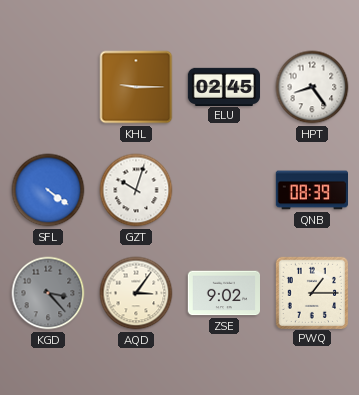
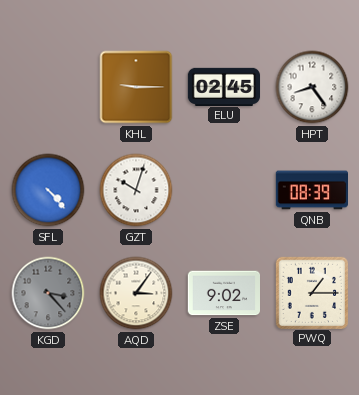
SFL: 4:21 -> 4:23 (48, 190)
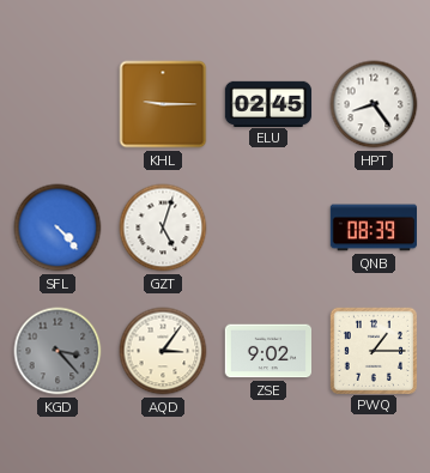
GZT: 10:03 -> 5:03 (163, 228)
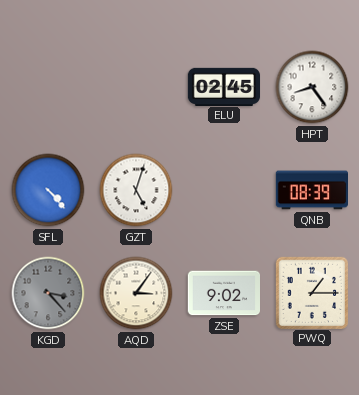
KHL: 9:15 -> none (163, 104)
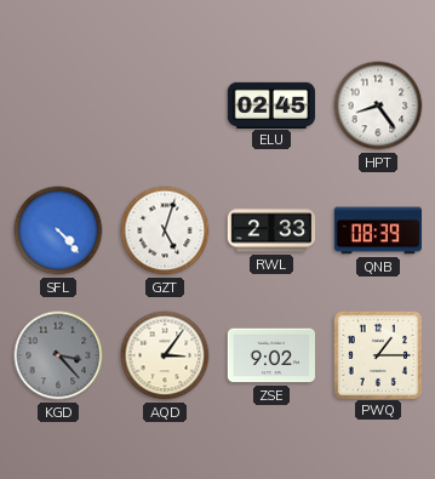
RWL: none -> 2:33 (271, 230)
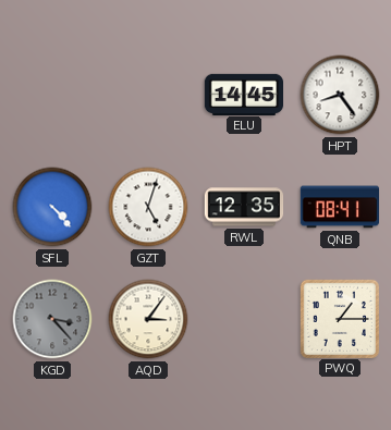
ELU: 02:45 -> 14:45 (244, 94)
RWL: 2:33 -> 12:35 (244, 207)
QNB: 08:39 -> 08:41 (339, 207)
ZSE: 9:02 -> none (270, 355)
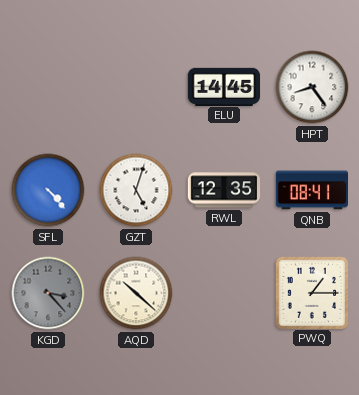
AQD: 3:06 -> 10:22 (136, 293)
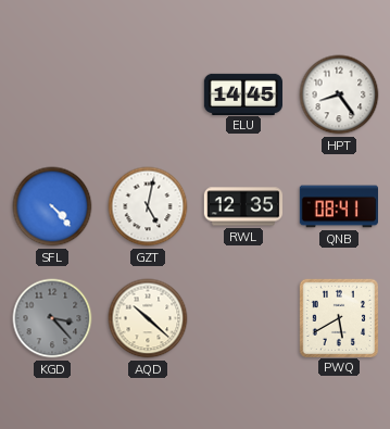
GZT: 5:03 -> 5:02 (148, 206)
PWQ: 1:15 -> 5:40 (338, 317)
